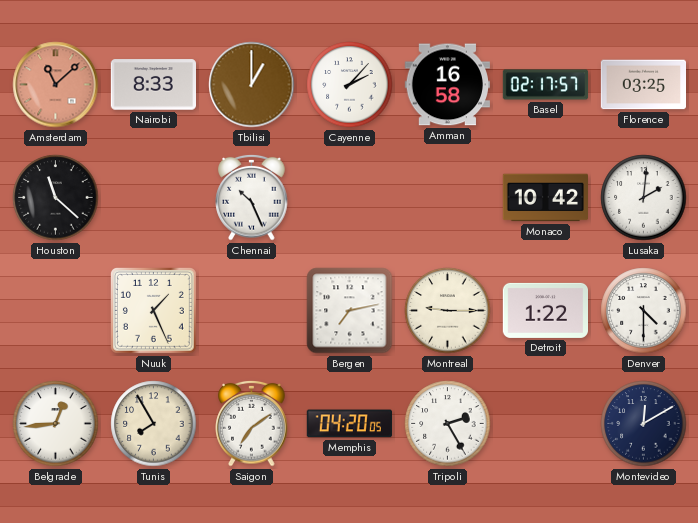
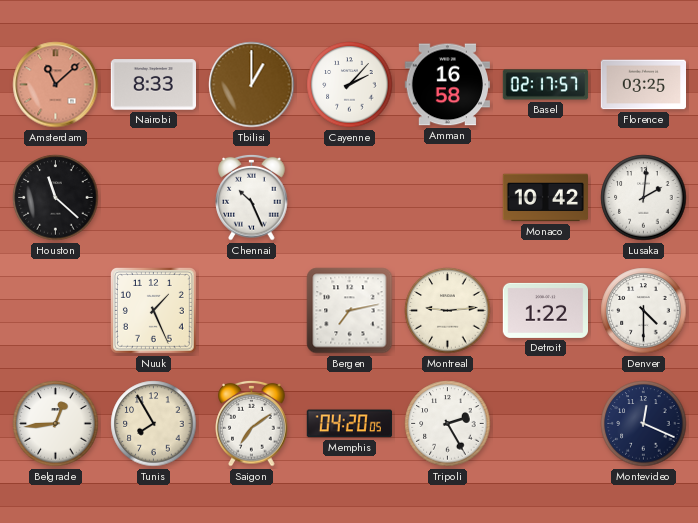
Montreal: 9:15 -> 9:14 (448, 311)
Montevideo: 12:10 -> 12:19 (644, 424)
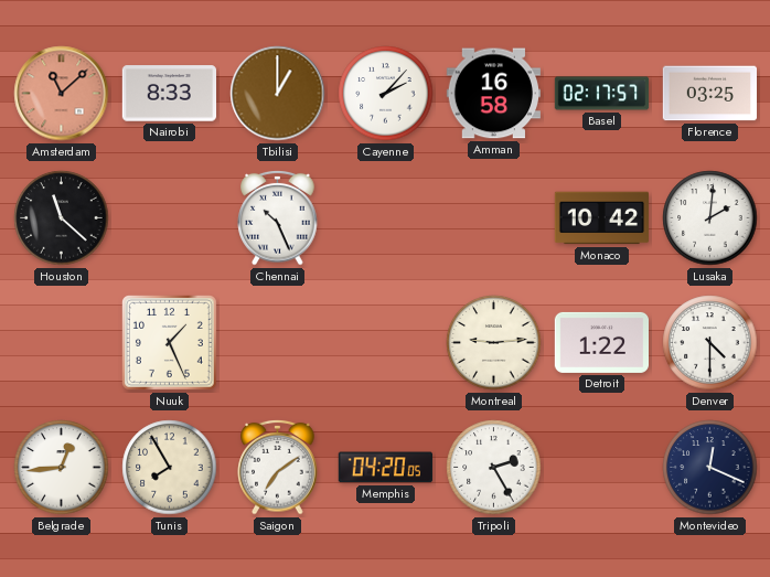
Bergen: 7:13 -> none (350, 311)
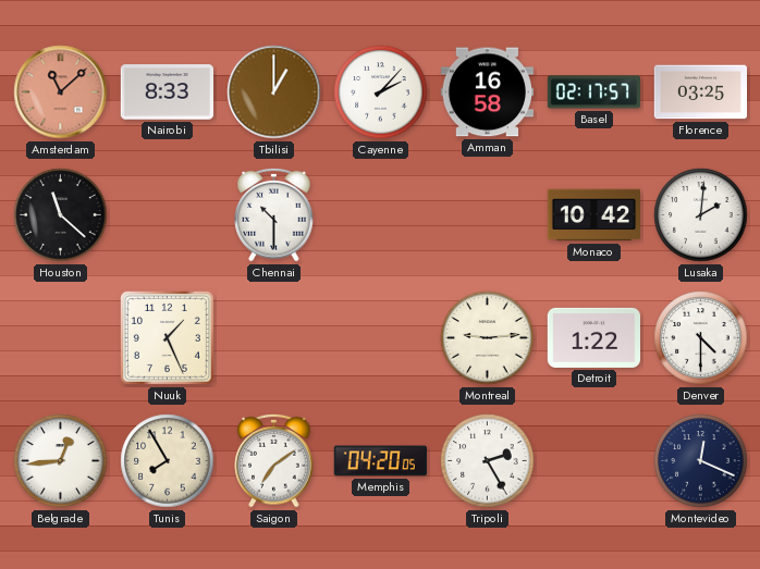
Chennai: 10:26 -> 10:30 (274, 214)
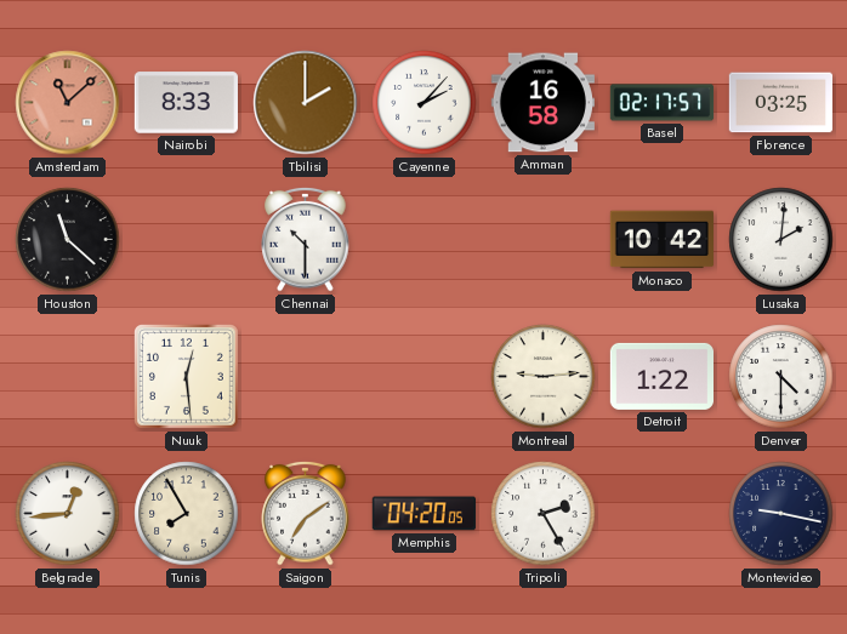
Tbilisi: 1:00 -> 2:00 (306, 103)
Nuuk: 1:26 -> 12:29 (186, 376)
Montevideo: 12:19 -> 9:17 (781, 514)
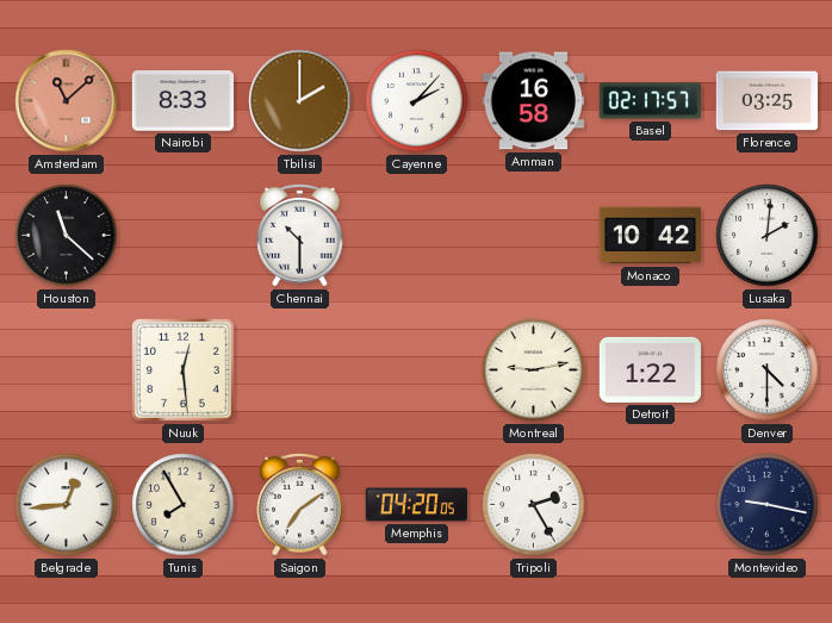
Montreal: 9:14 -> 9:13 (534, 370)
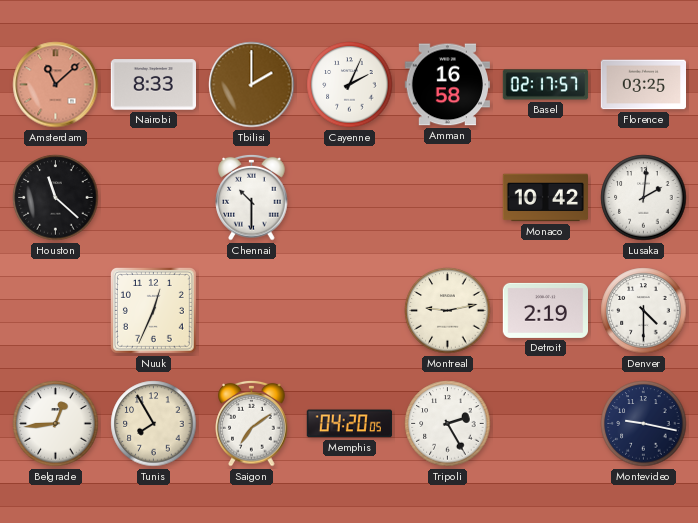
Cayenne: 2:07 -> 2:04 (350, 85)
Nuuk: 12:29 -> 12:34 (153, 310)
Detroit: 1:22 -> 2:19 (545, 310)
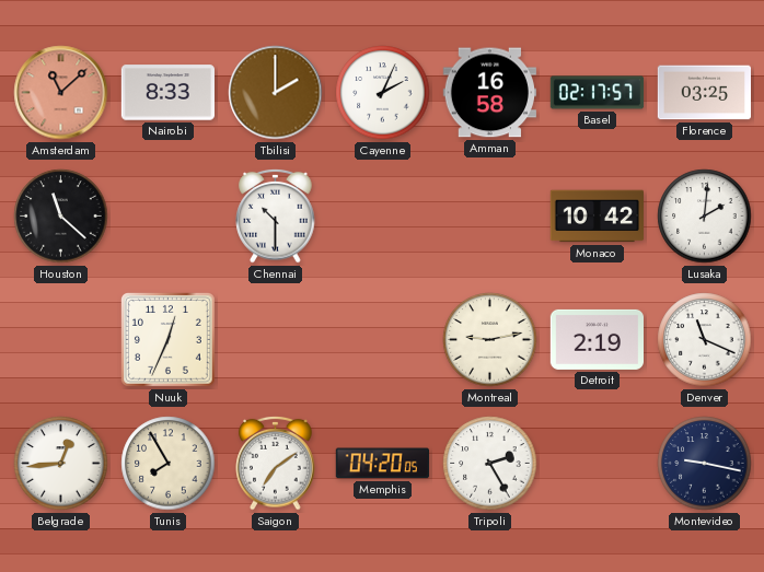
Denver: 4:30 -> 11:19 (705, 340)
